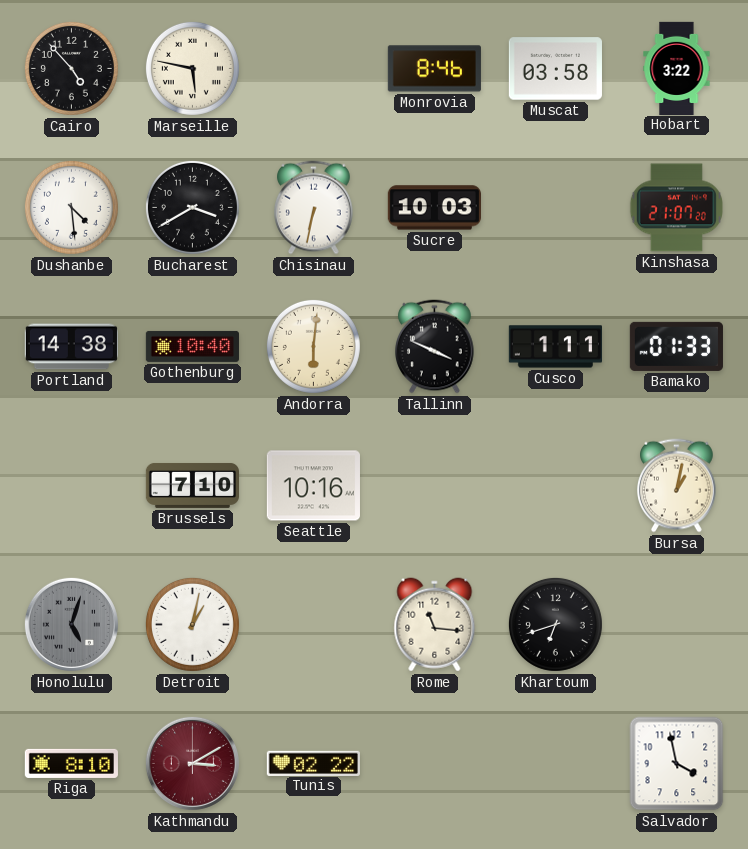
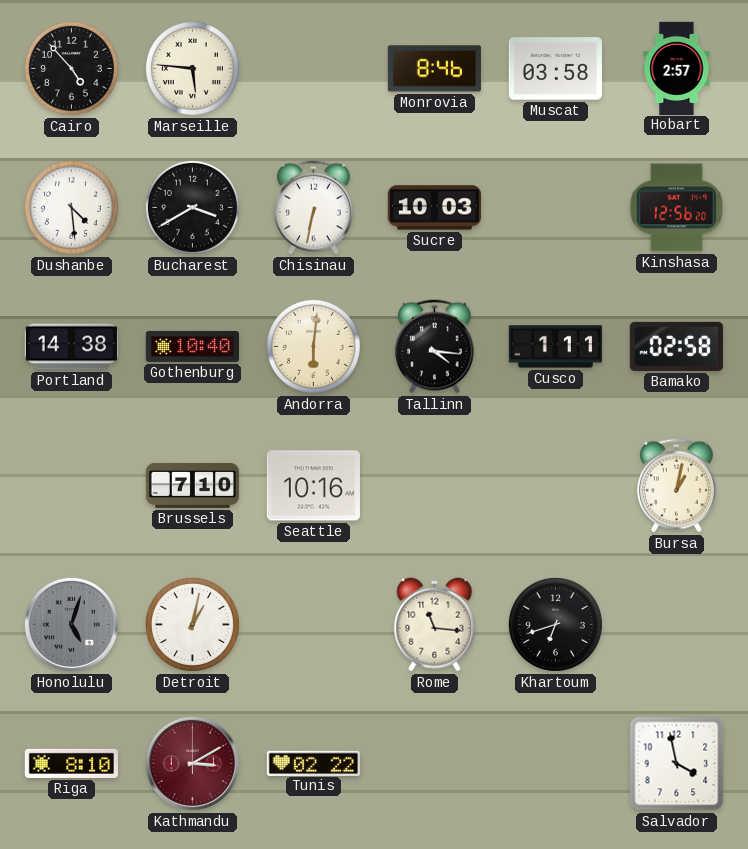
Marseille: 5:47 -> 5:46 (192, 68)
Hobart: 3:22 -> 2:57 (677, 68)
Kinshasa: 21:07 -> 12:56 (676, 208)
Tallinn: 3:49 -> 4:16 (435, 347)
Bamako: 01:33 -> 02:58 (676, 346)
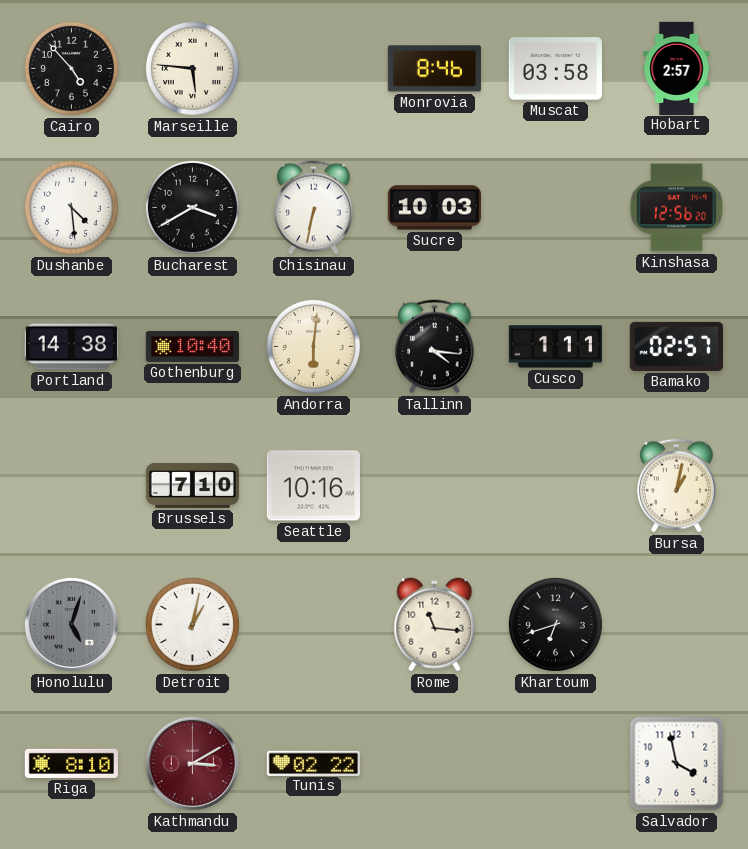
Bamako: 02:58 -> 02:57 (676, 346)
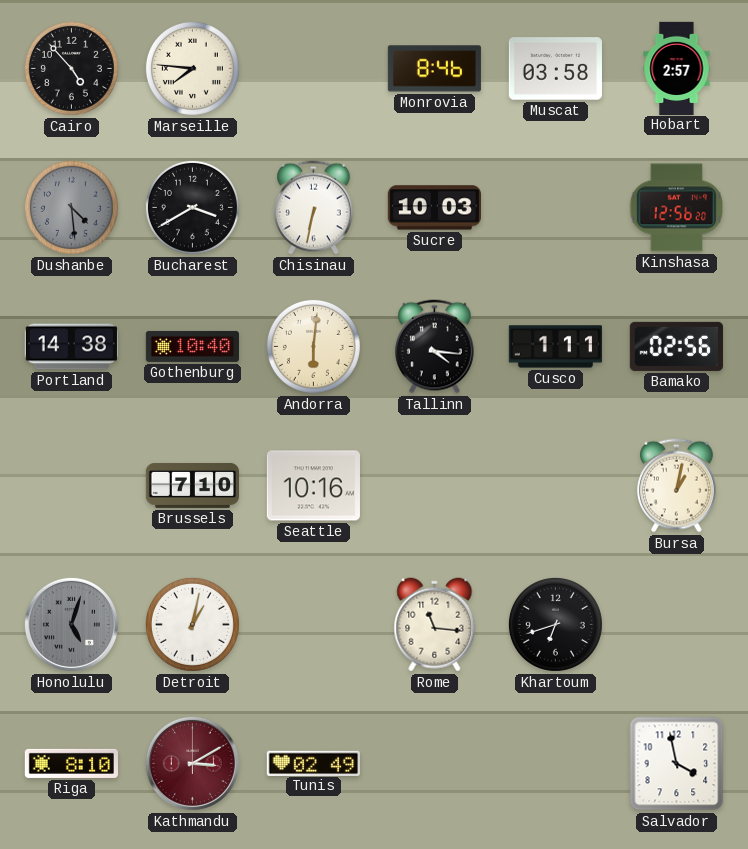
Marseille: 5:46 -> 7:46 (192, 68)
Dushanbe dial: white -> grey (71, 207)
Bamako: 02:57 -> 02:56 (676, 346)
Tunis: 02:22 -> 02:49 (313, 763)
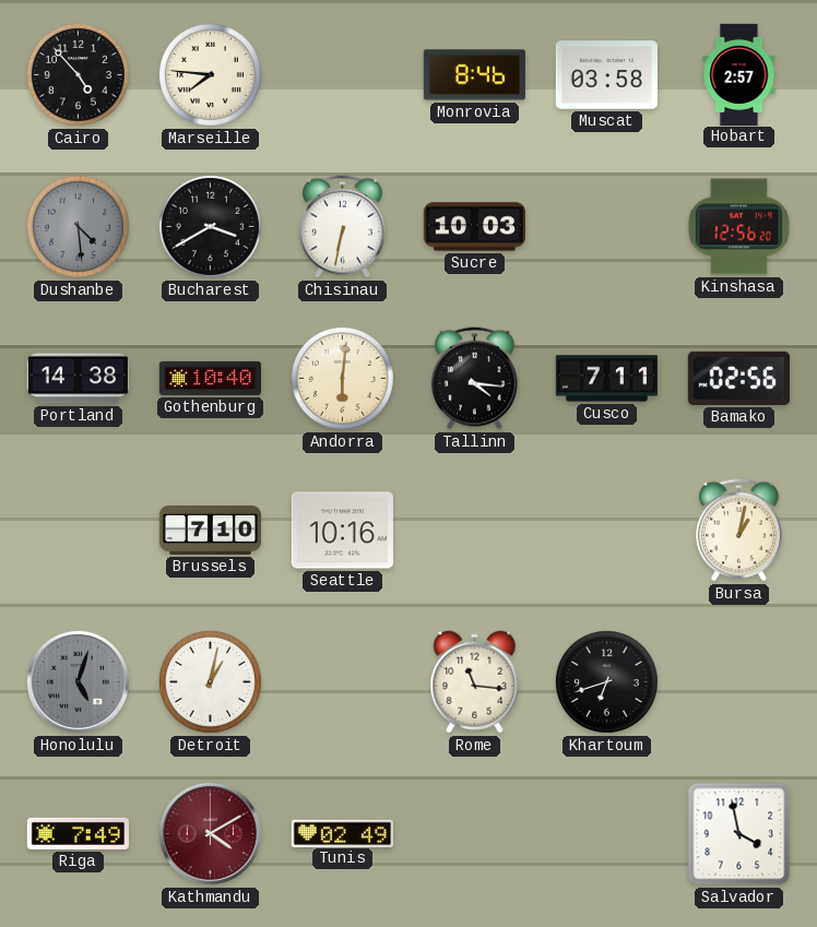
Cusco: 1:11 -> 7:11 (606, 379)
Riga: 8:10 -> 7:49 (78, 833)
Kathmandu: 3:10 -> 4:10 (210, 833)
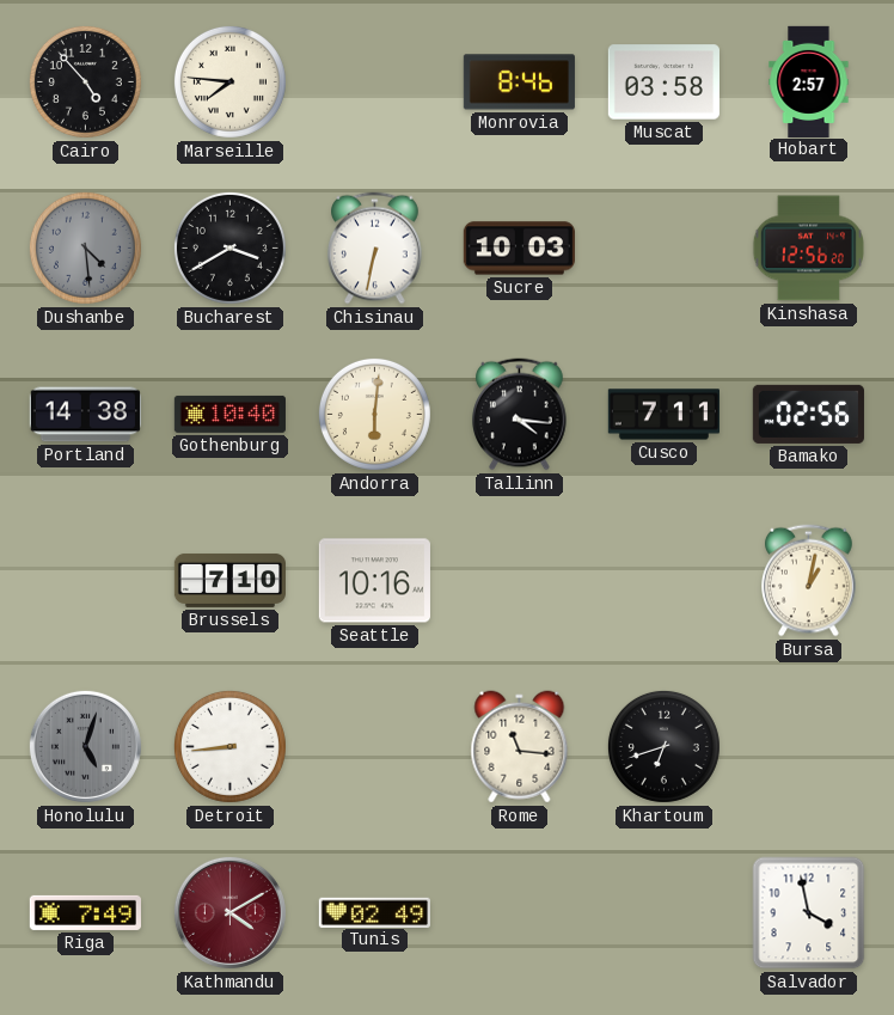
Detroit: 1:02 -> 8:44 (229, 746)
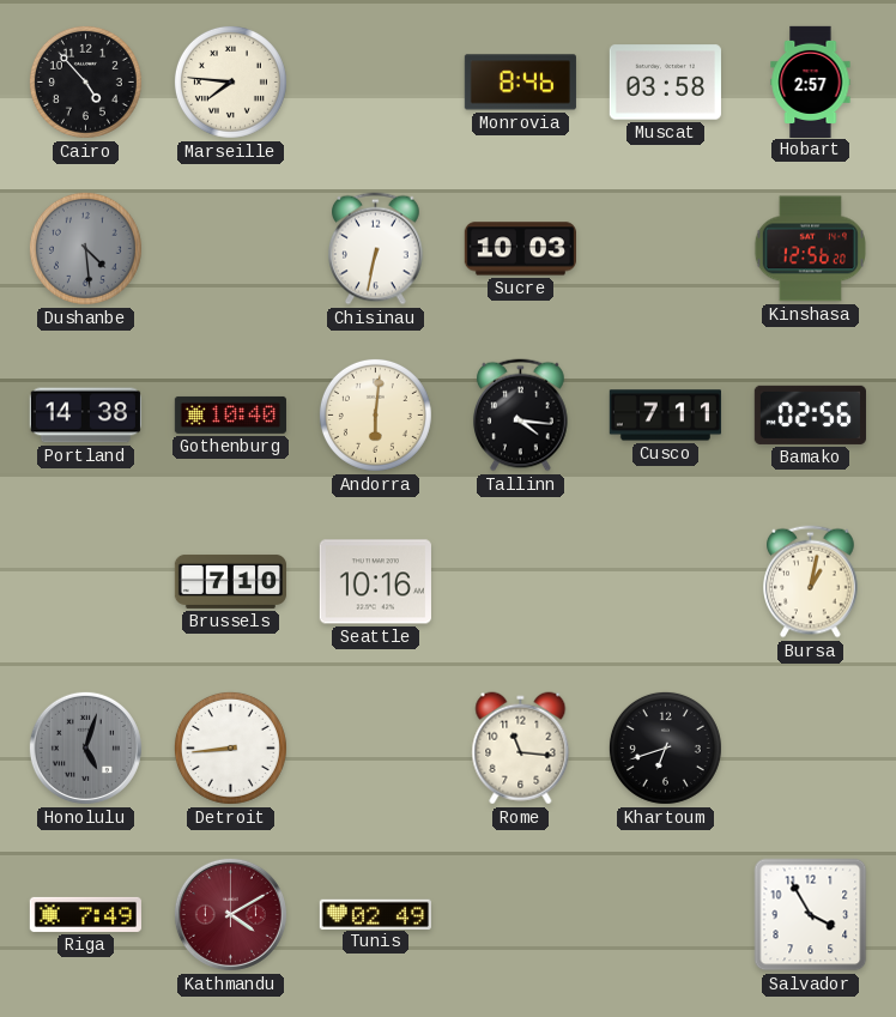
Bucharest: 3:40 -> none (229, 247)
Salvador: 3:58 -> 3:55 (811, 915)
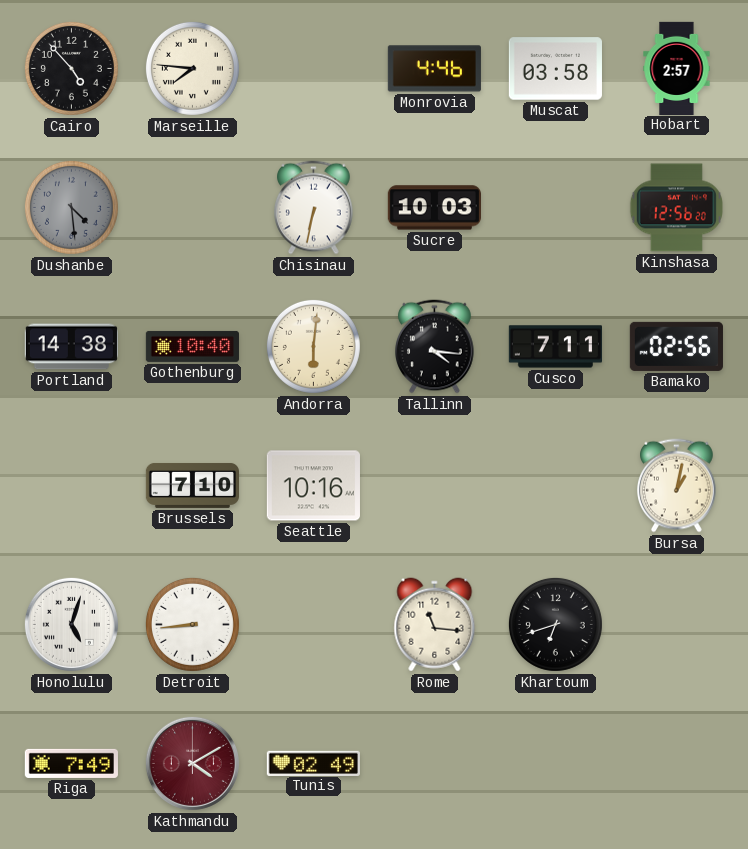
Monrovia: 8:46 -> 4:46 (434, 69)
Honolulu dial: grey -> white (71, 624)
Salvador: 3:55 -> none (811, 915)
